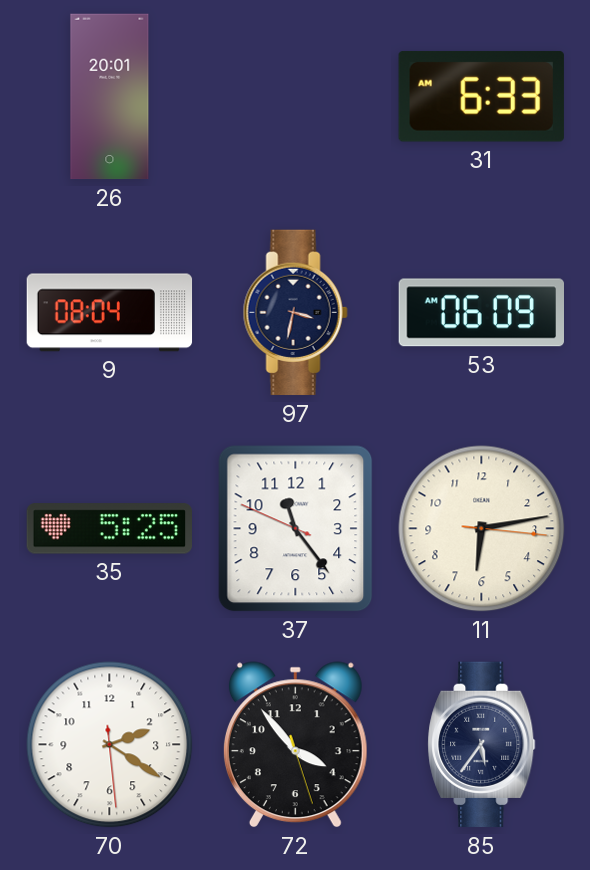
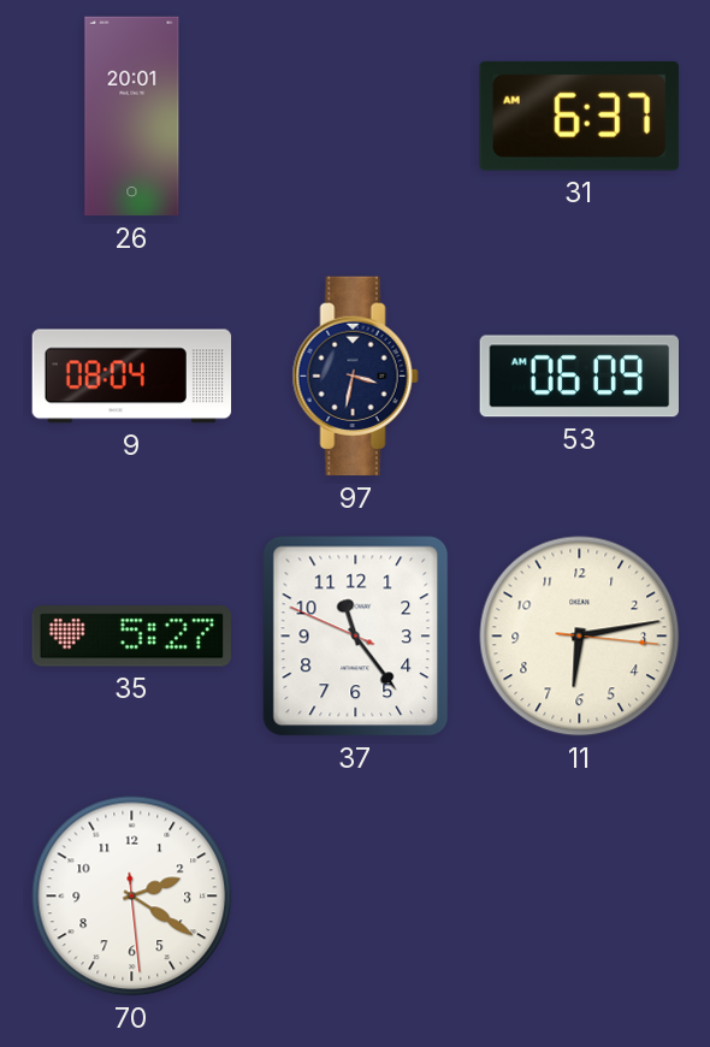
31: 6:33 -> 6:37 (579, 116)
35: 5:25 -> 5:27 (131, 637)
72: 3:53 -> none (295, 745)
85: 5:36 -> none (482, 745)
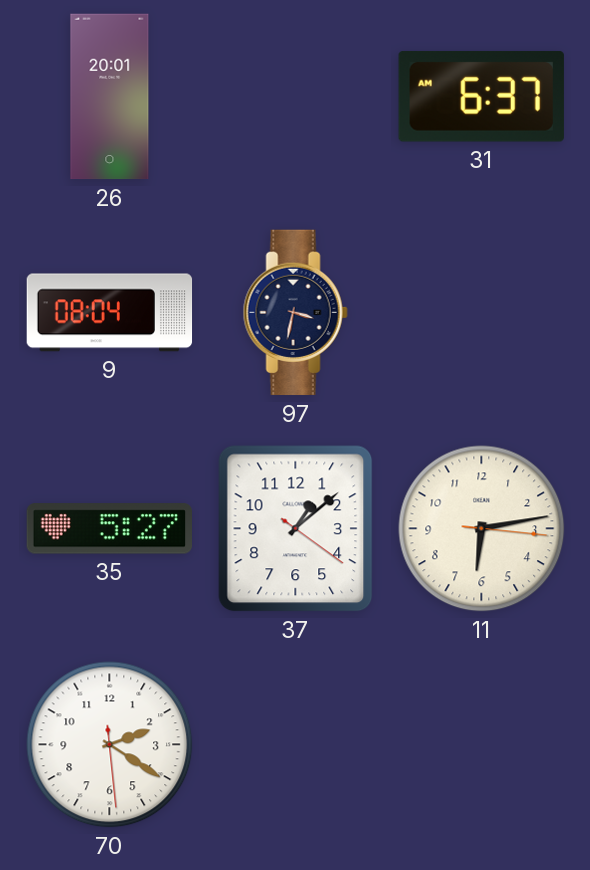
53: 06:09 -> none (579, 377)
37: 11:23 -> 1:08 (296, 529)
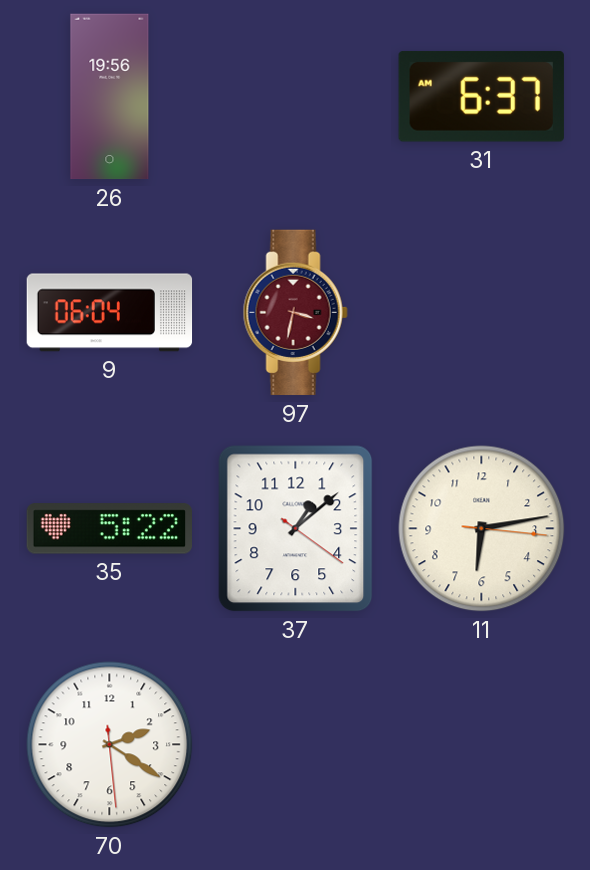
26: 20:01 -> 19:56 (110, 97)
9: 08:04 -> 06:04 (110, 313)
97 dial: navy -> burgundy (295, 313)
35: 5:27 -> 5:22 (109, 529)
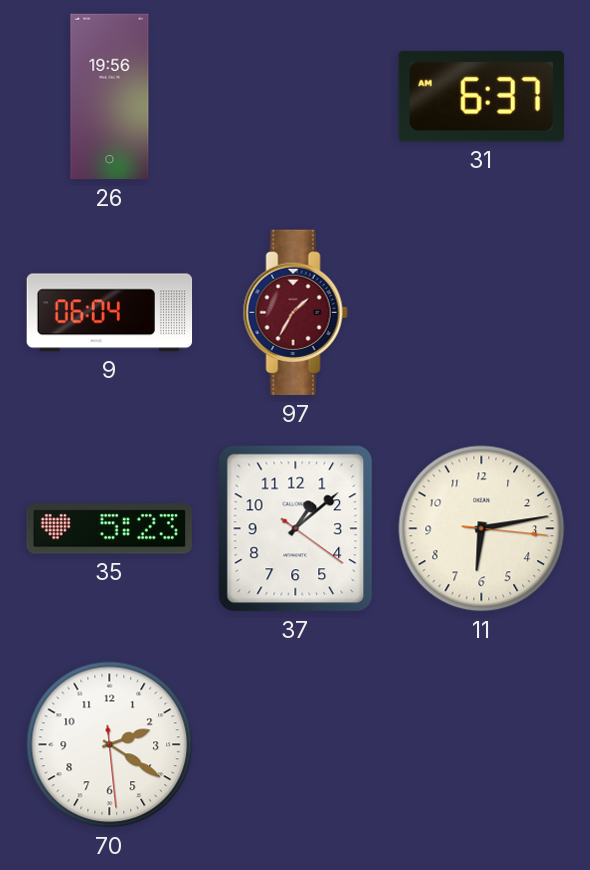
97: 3:32 -> 1:35 (295, 313)
35: 5:22 -> 5:23 (109, 529)
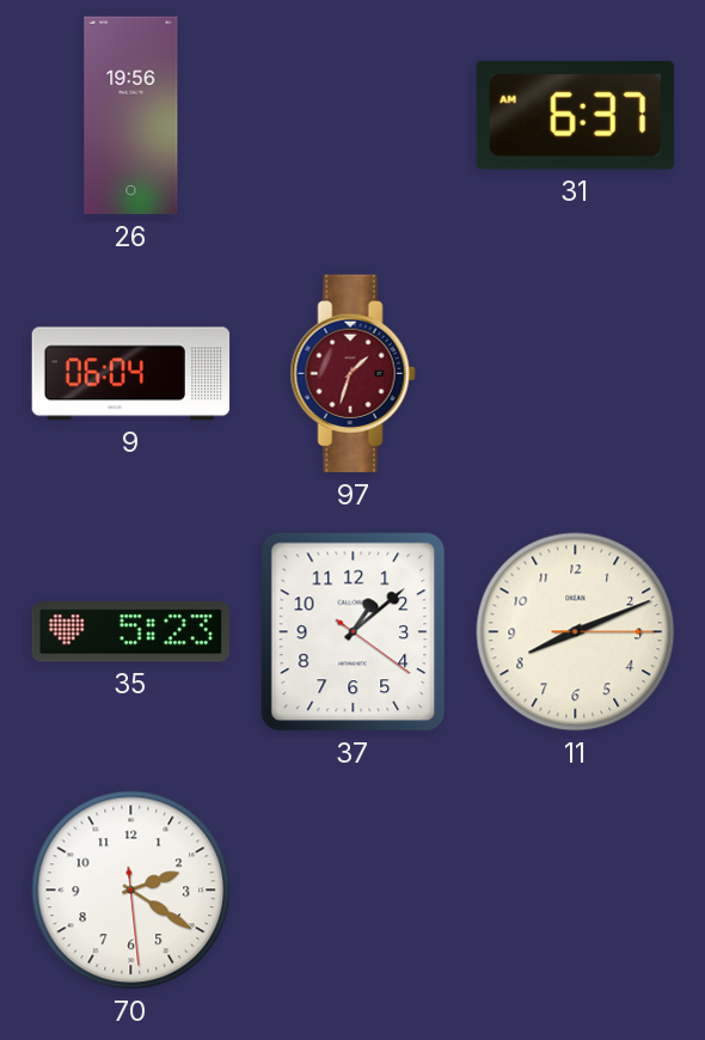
97: 1:35 -> 1:33 (352, 374)
11: 6:13 -> 8:11 (576, 632)
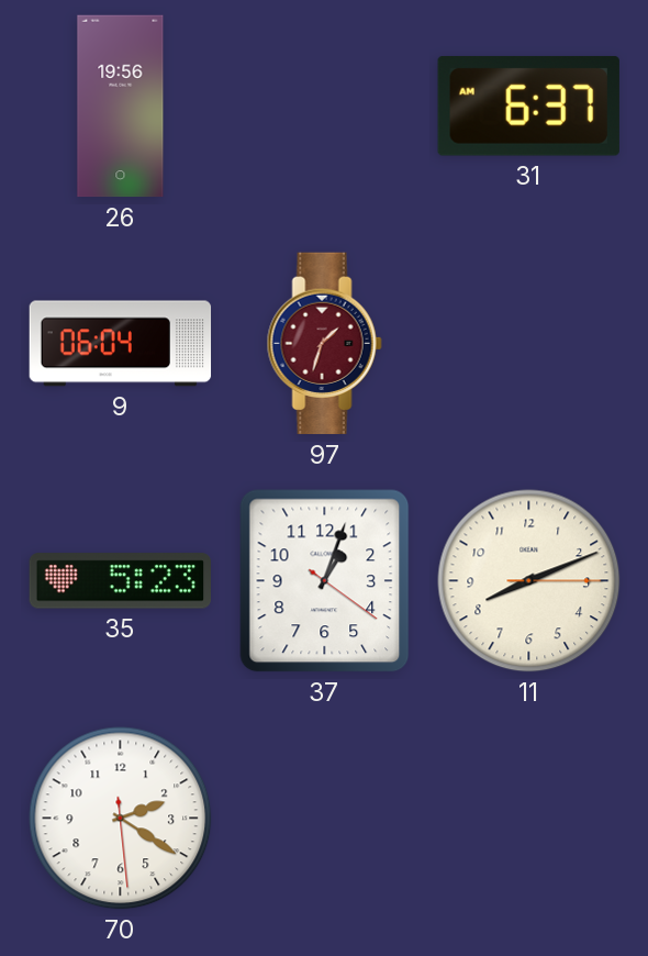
37: 1:08 -> 1:03 (325, 581)
